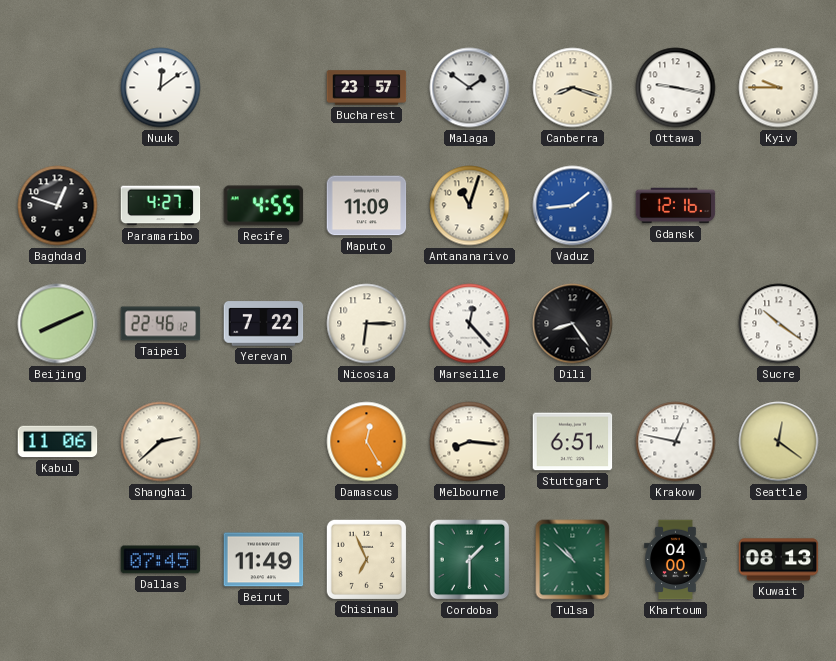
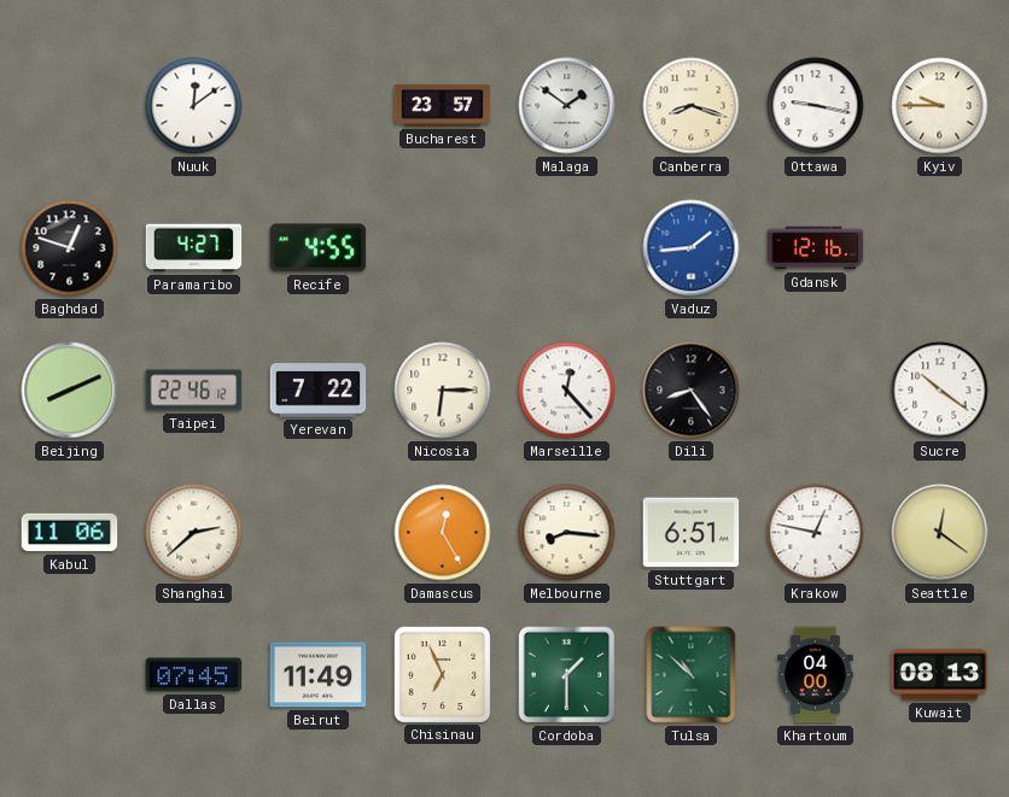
Maputo: 11:09 -> none (367, 206)
Antananarivo: 11:03 -> none (470, 206)
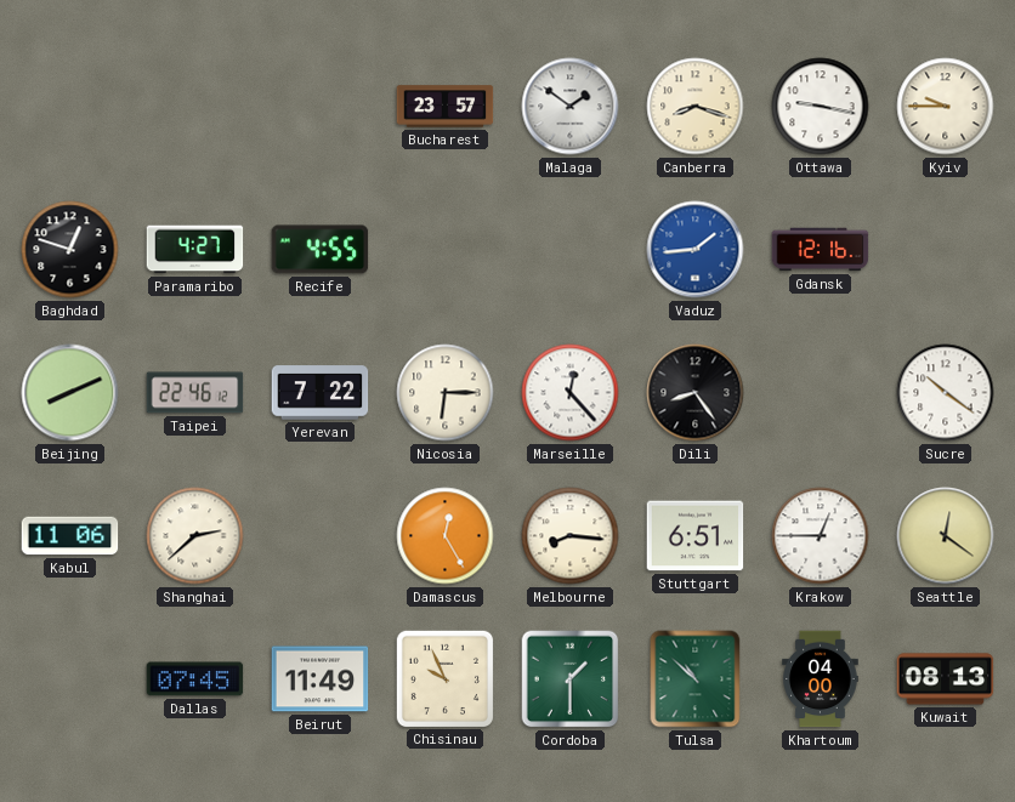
Nuuk: 12:09 -> none (194, 106)
Krakow: 12:47 -> 12:45 (821, 536)
Chisinau: 6:56 -> 9:56 (444, 678)
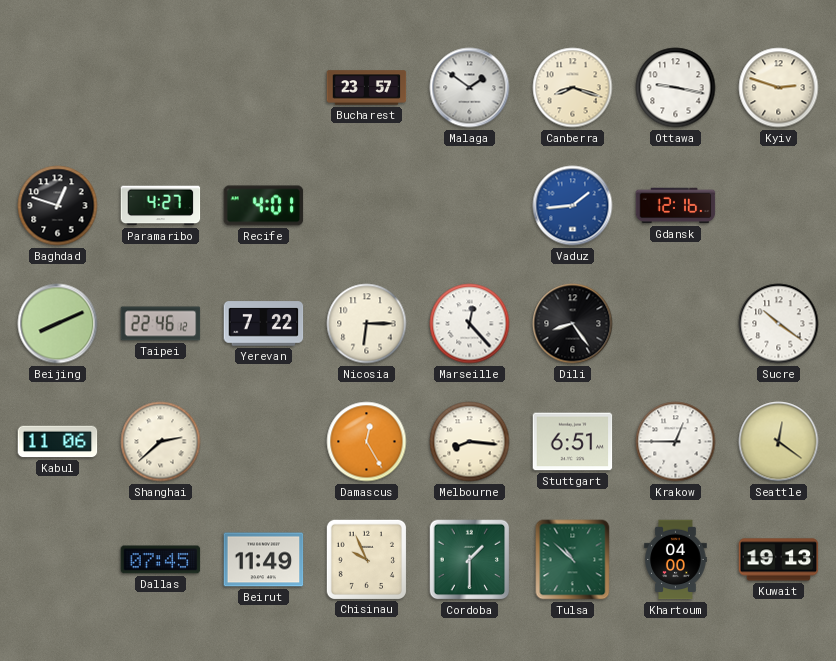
Kyiv: 9:45 -> 2:48 (779, 88)
Recife: 4:55 -> 4:01 (264, 206)
Kuwait: 08:13 -> 19:13 (779, 560)
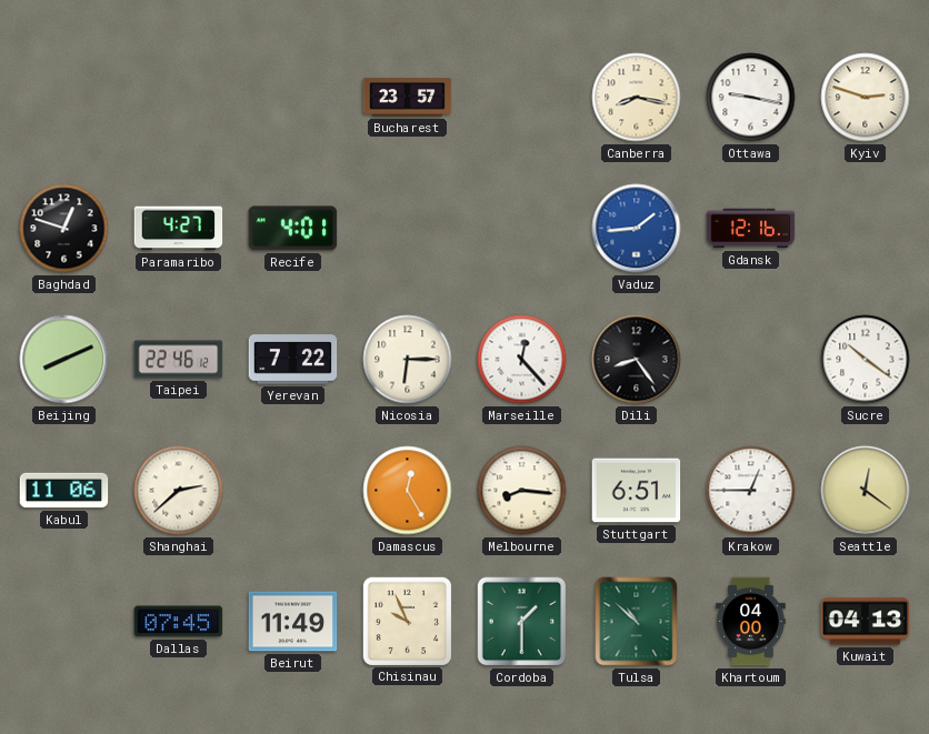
Malaga: 1:51 -> none (470, 88)
Canberra: 8:18 -> 8:17 (637, 98)
Kuwait: 19:13 -> 04:13 (866, 622)
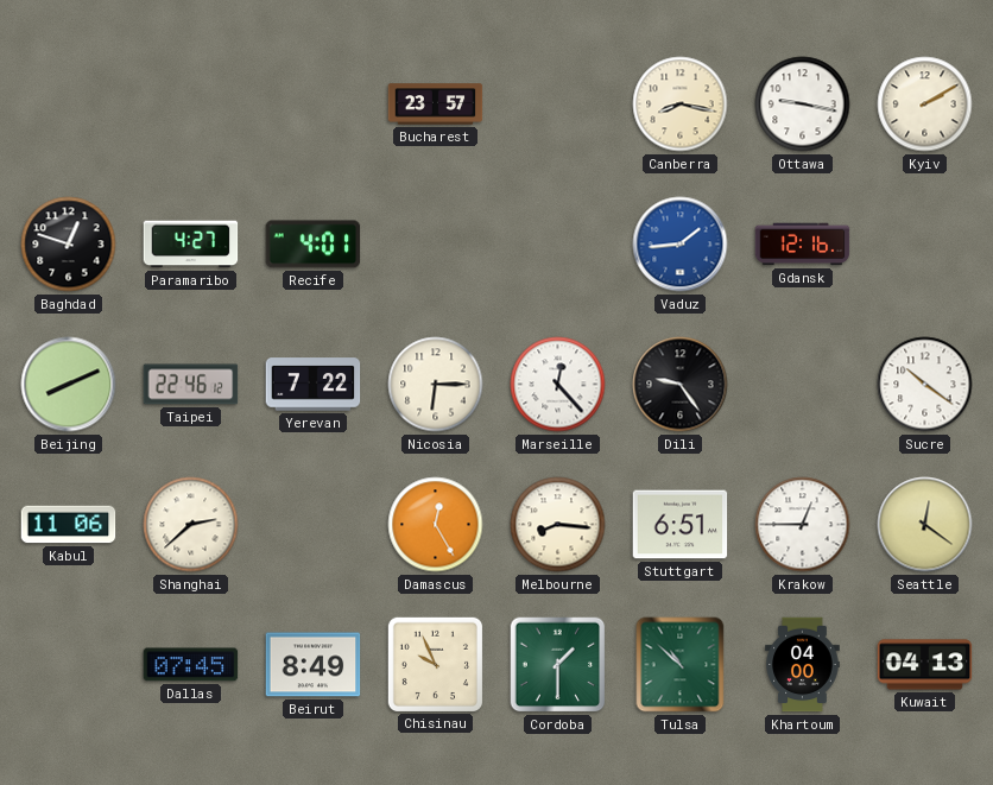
Kyiv: 2:48 -> 2:10 (925, 105)
Dili: 8:24 -> 9:24 (681, 385)
Beirut: 11:49 -> 8:49 (314, 665)
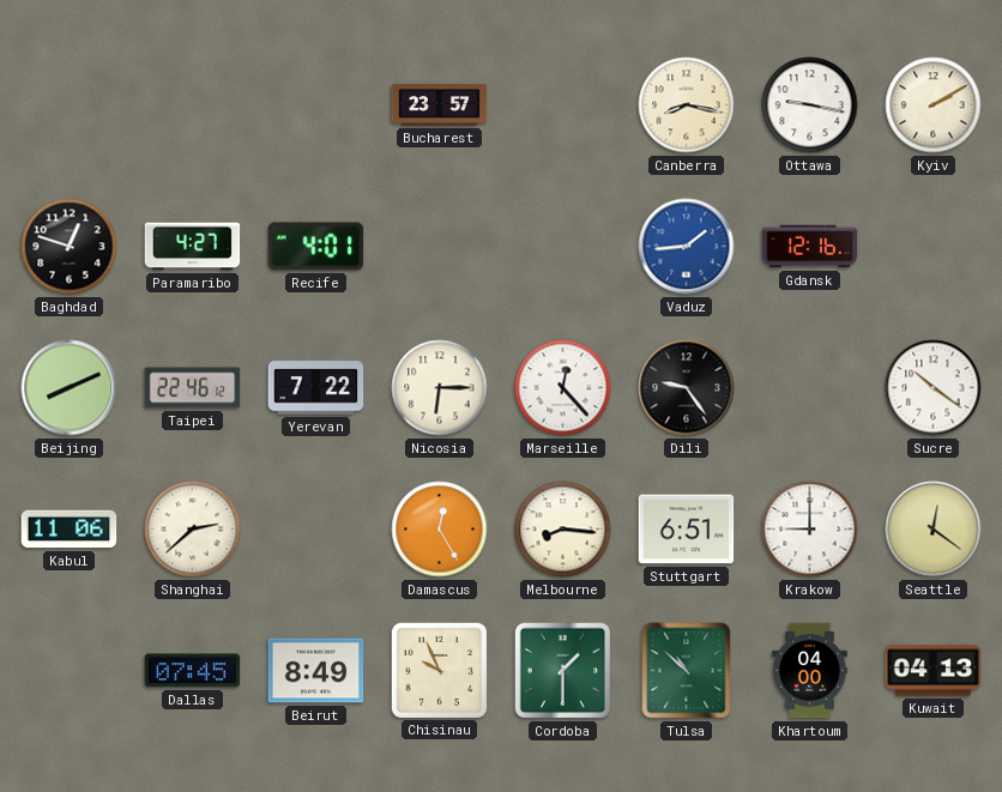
Krakow: 12:45 -> 9:00 (810, 530)
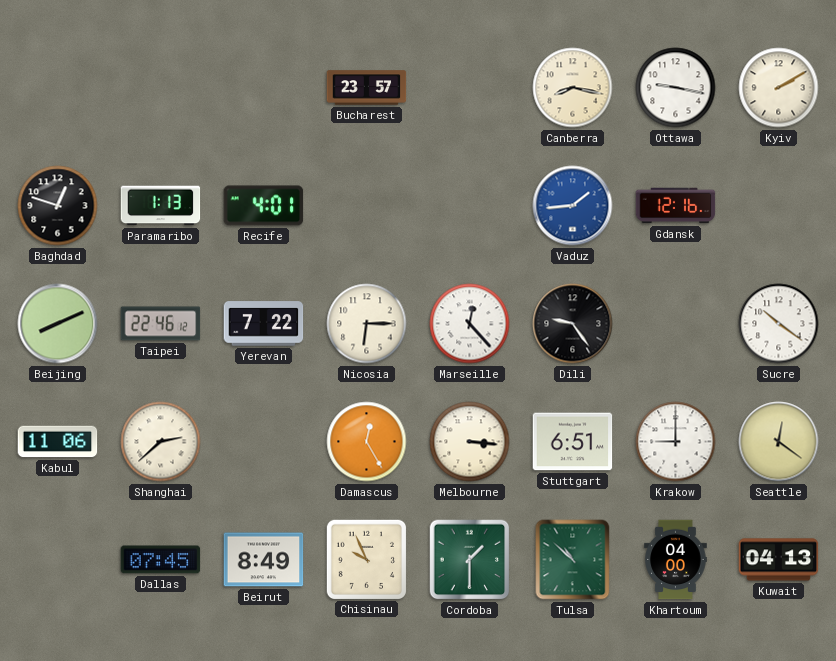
Paramaribo: 4:27 -> 1:13 (161, 206)
Melbourne: 8:16 -> 3:16 (470, 442)
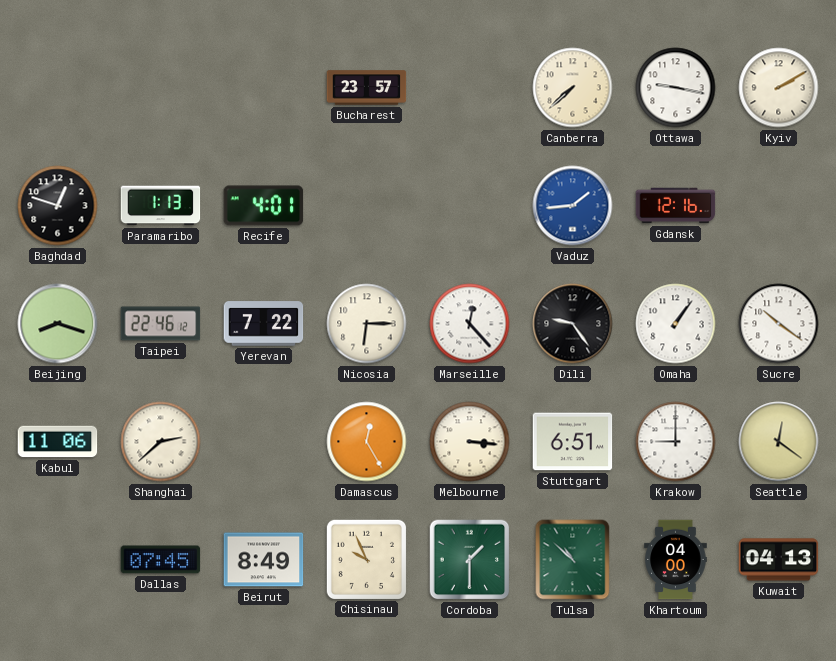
Canberra: 8:17 -> 7:38 (573, 88)
Beijing: 8:11 -> 8:18 (58, 324)
Omaha: none -> 1:06 (676, 324)
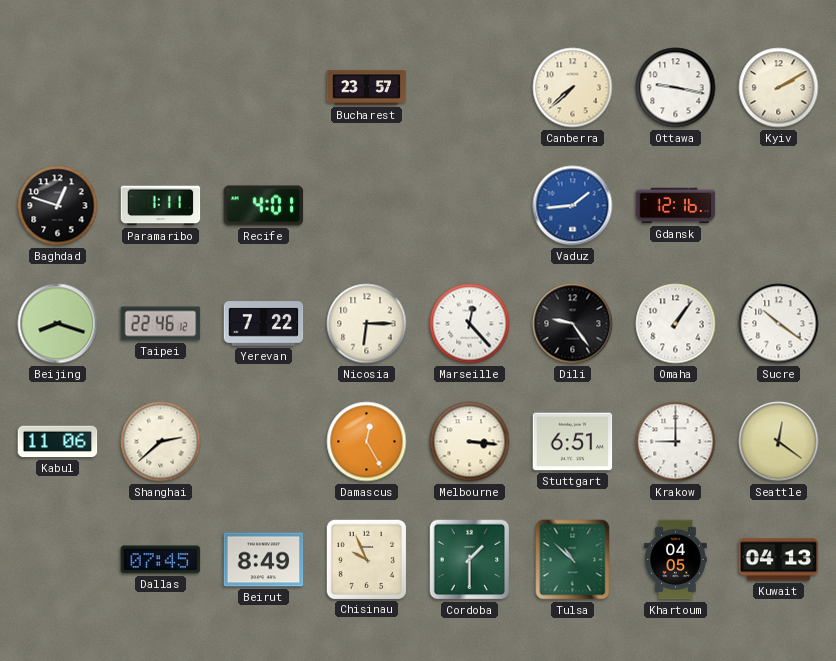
Paramaribo: 1:13 -> 1:11 (161, 206)
Khartoum: 04:00 -> 04:05 (676, 560)
